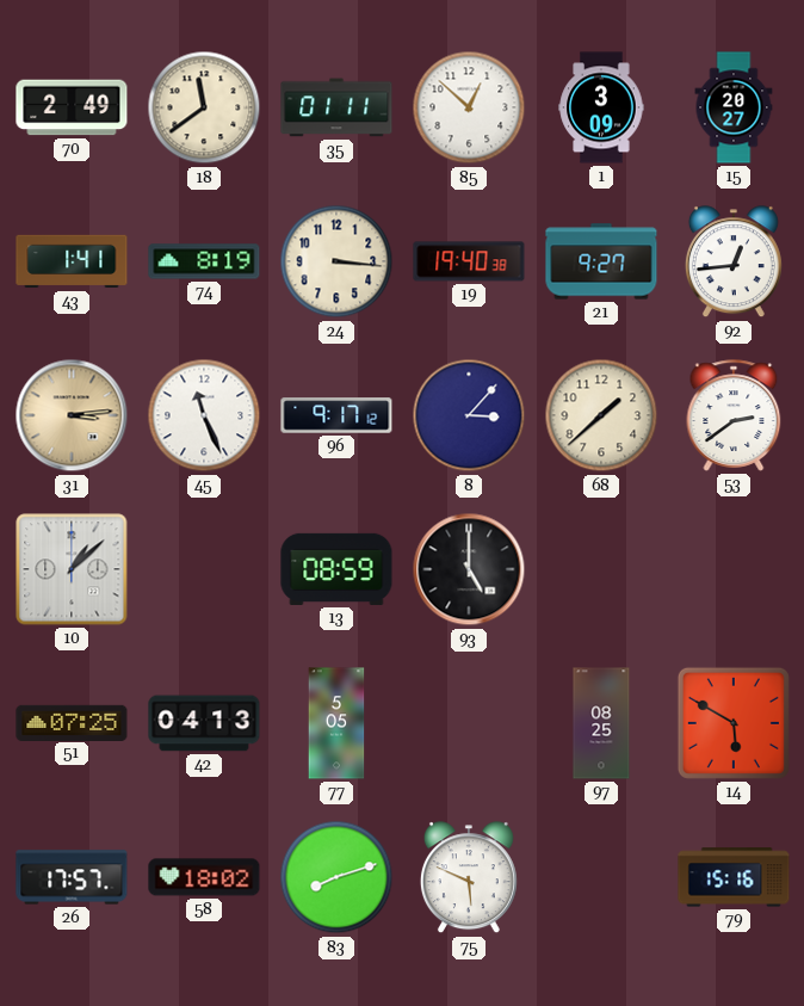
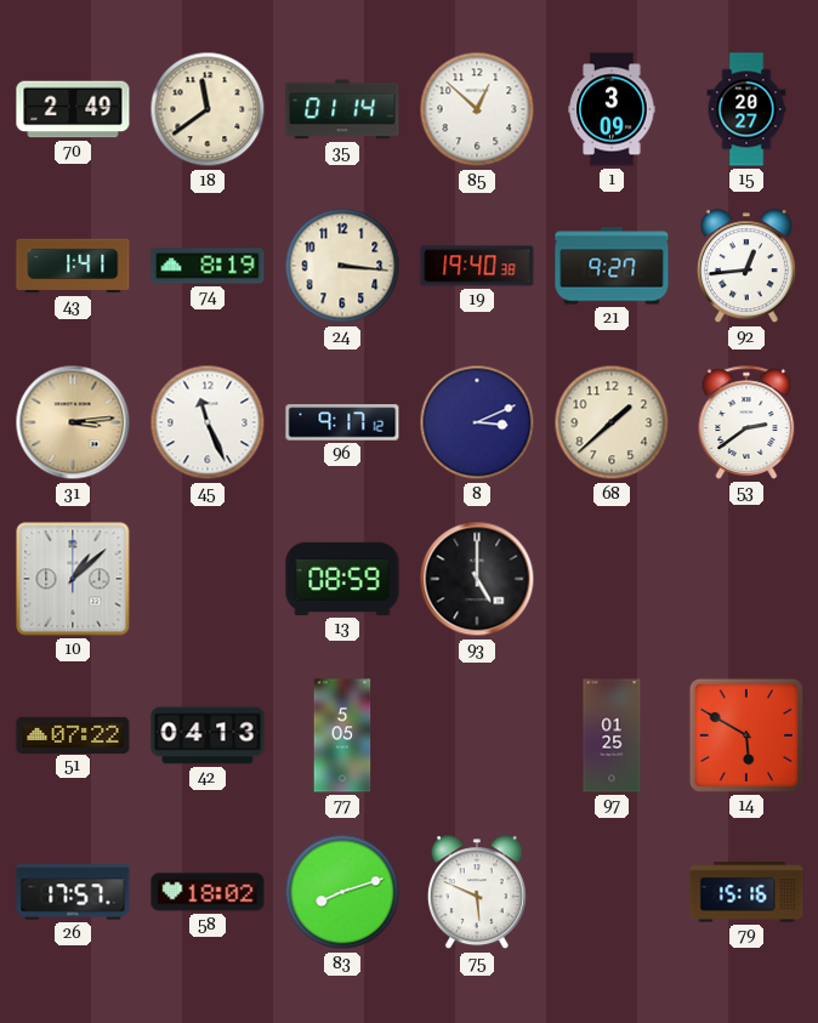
35: 01:11 -> 01:14 (342, 109)
8: 3:07 -> 3:11 (477, 422)
51: 07:25 -> 07:22 (73, 734)
97: 08:25 -> 01:25 (612, 735)
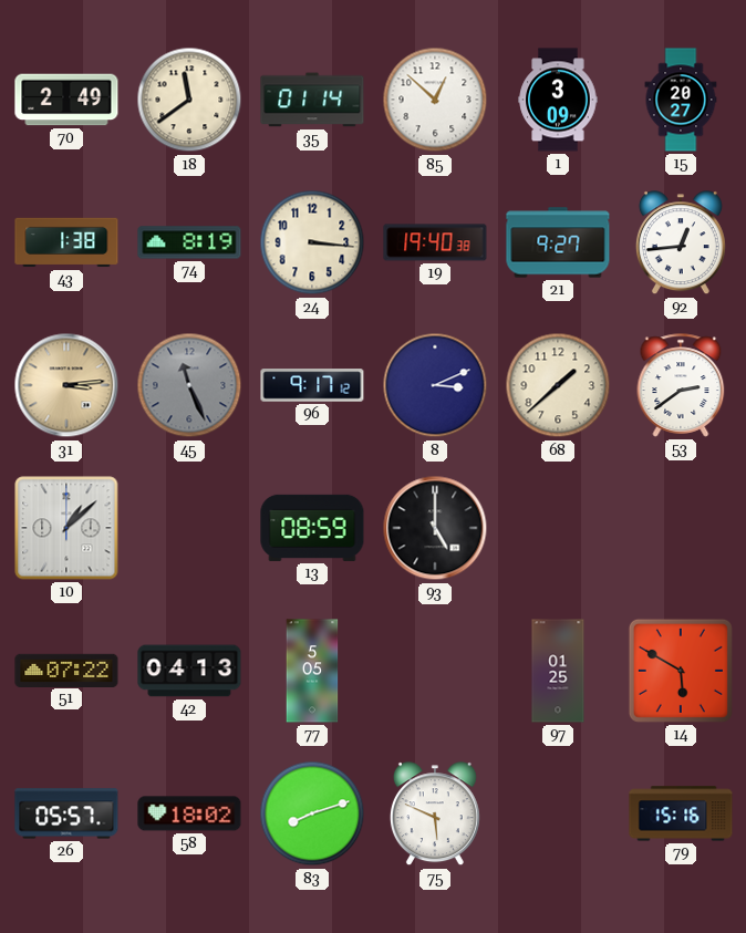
43: 1:41 -> 1:38 (66, 242)
45 dial: white -> grey (189, 385)
26: 17:57 -> 05:57 (66, 813)
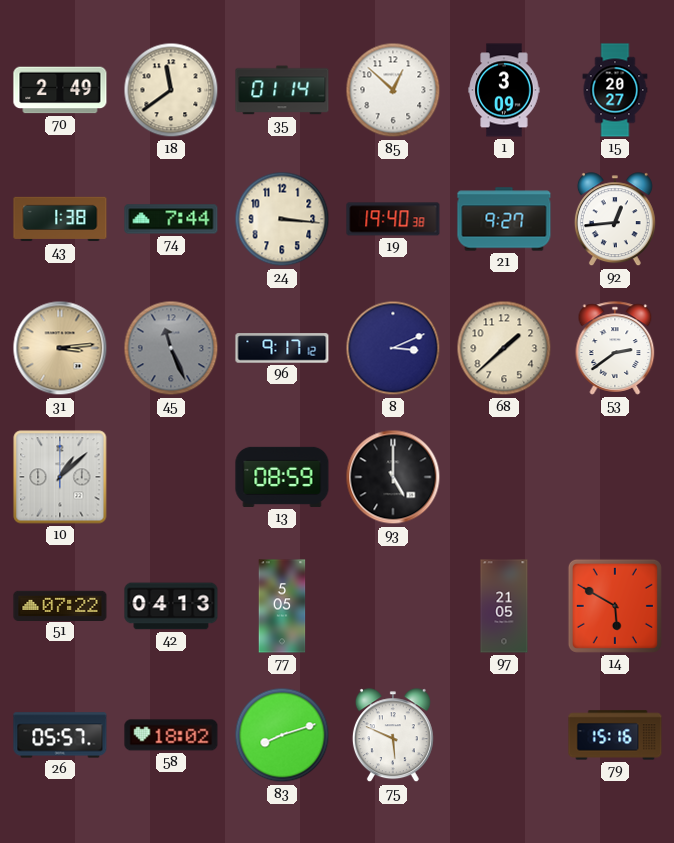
74: 8:19 -> 7:44 (171, 219)
97: 01:25 -> 21:05 (504, 606)
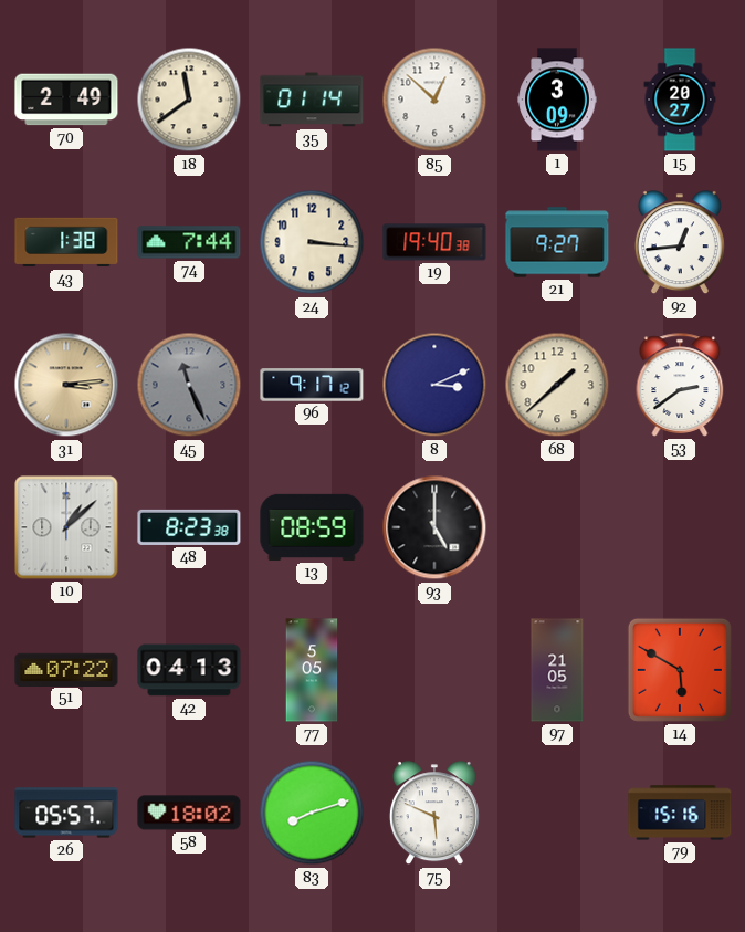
48: none -> 8:23 (189, 527)
